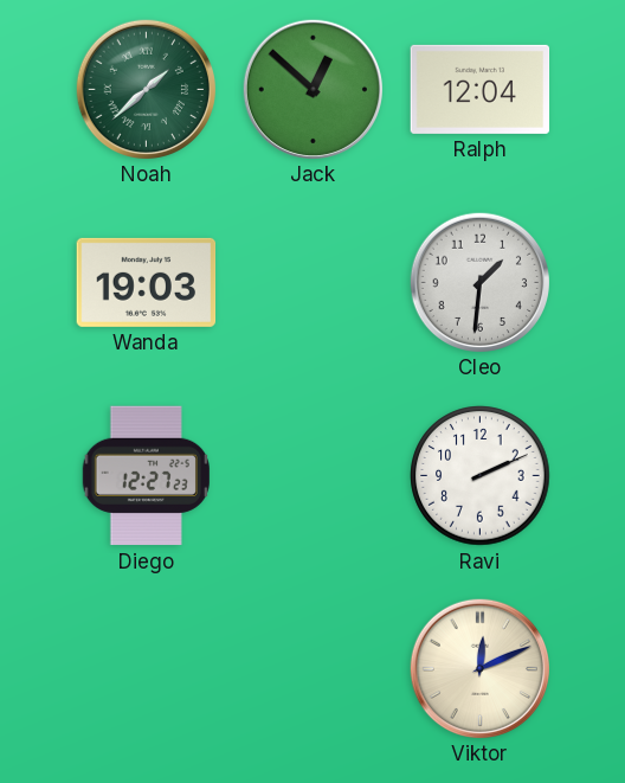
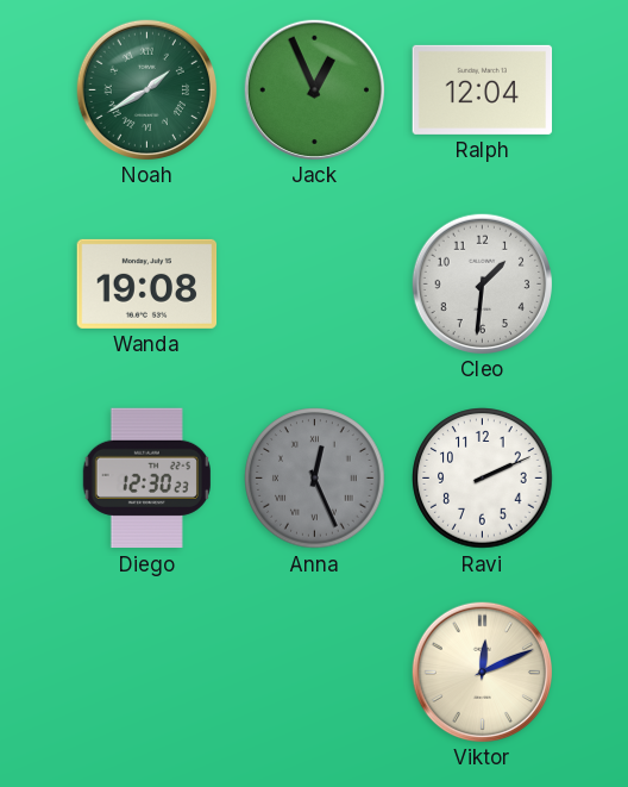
Noah: 1:38 -> 1:40 (146, 89)
Jack: 12:52 -> 12:56 (314, 89)
Wanda: 19:03 -> 19:08 (147, 283)
Diego: 12:27 -> 12:30 (146, 479)
Anna: none -> 12:26 (315, 479)
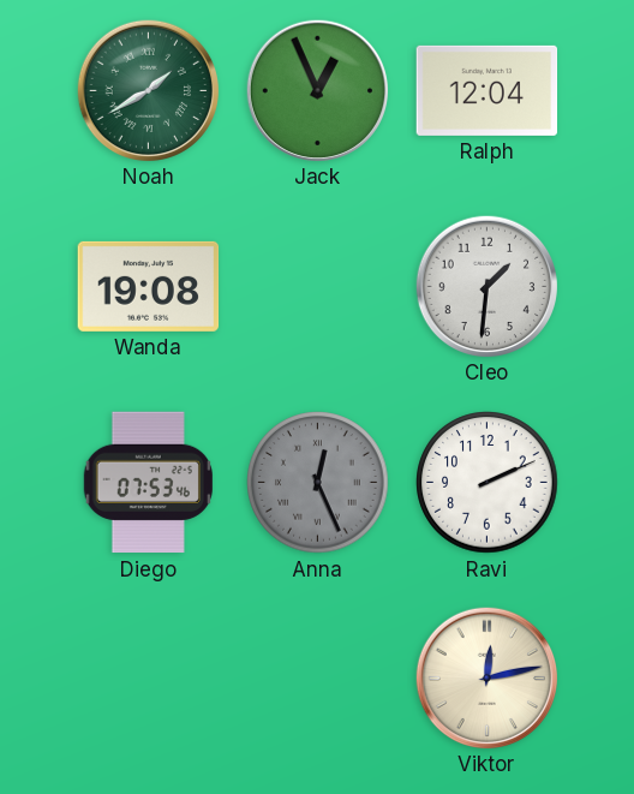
Diego: 12:30 -> 07:53 (148, 483)
Viktor: 12:11 -> 12:13 (486, 677)
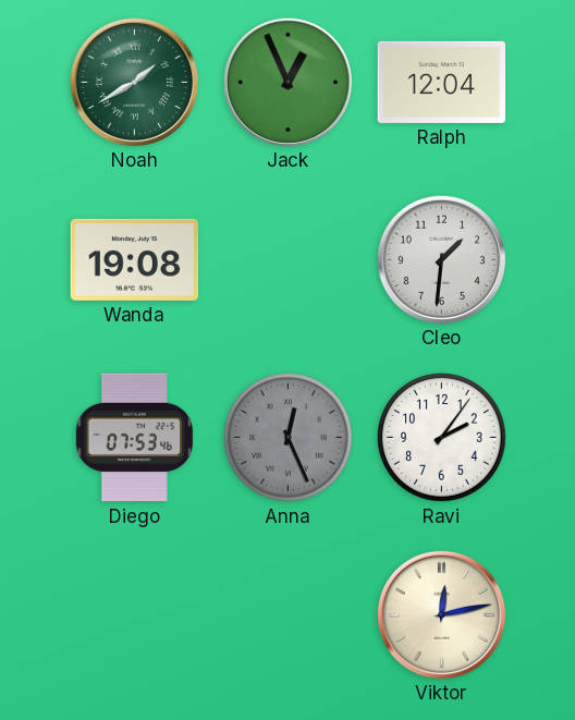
Ravi: 2:11 -> 2:06 (442, 438)
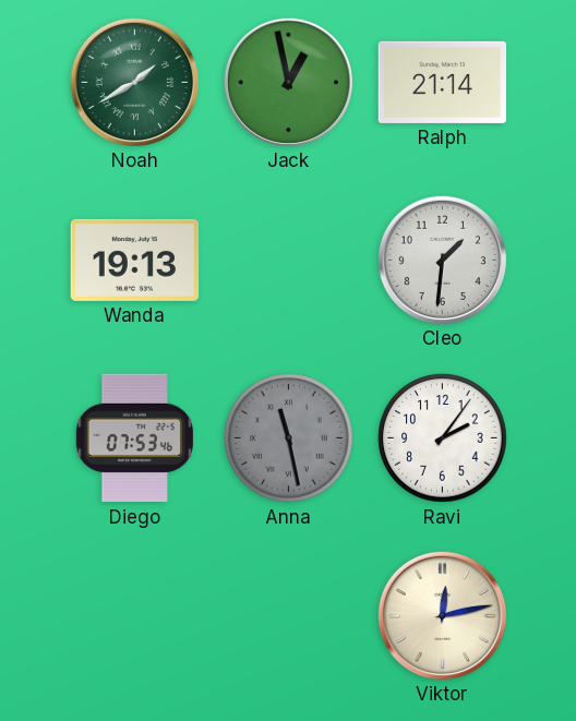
Jack: 12:56 -> 12:58 (288, 82)
Ralph: 12:04 -> 21:14 (443, 82)
Wanda: 19:08 -> 19:13 (135, 260)
Anna: 12:26 -> 11:28 (289, 438)
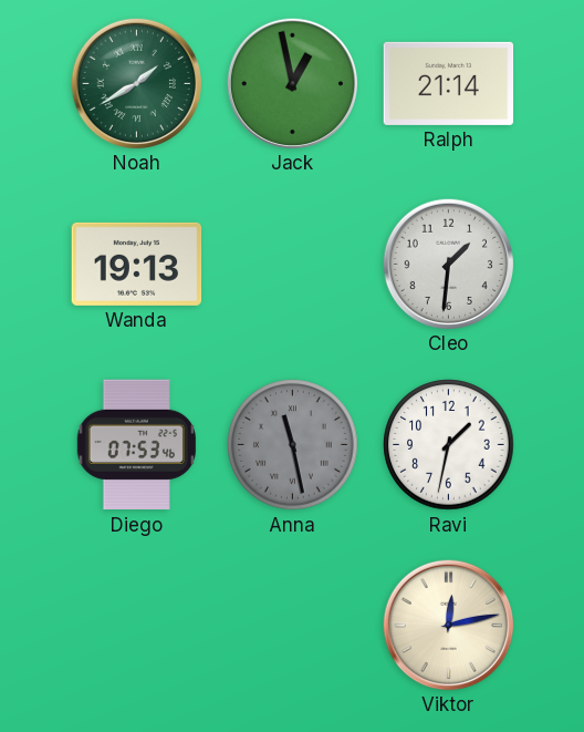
Ravi: 2:06 -> 1:32 (449, 445)
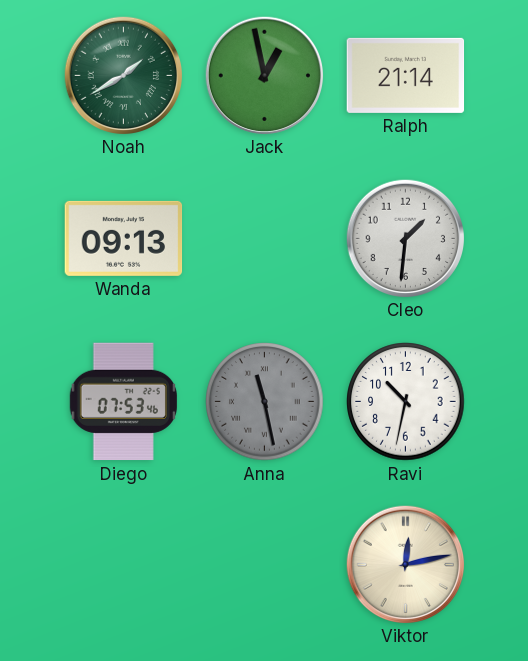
Wanda: 19:13 -> 09:13 (124, 238)
Ravi: 1:32 -> 10:32 (406, 402)
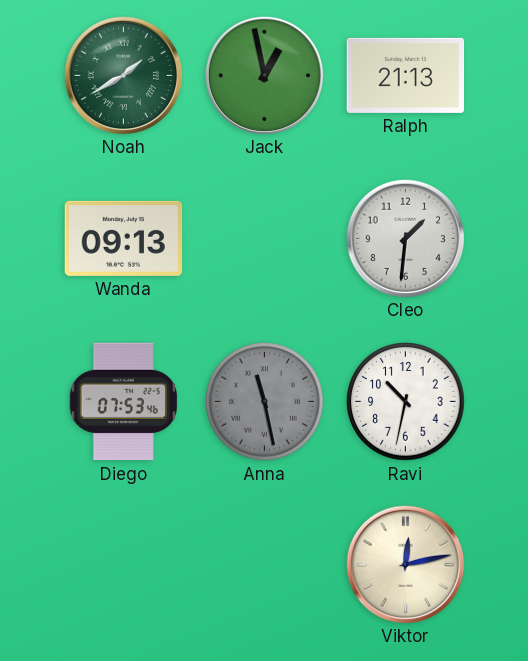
Ralph: 21:14 -> 21:13 (406, 75)
